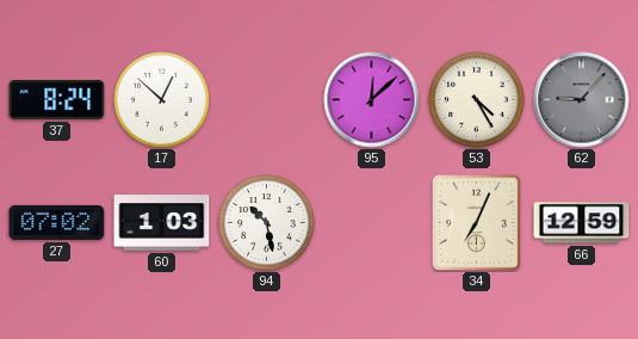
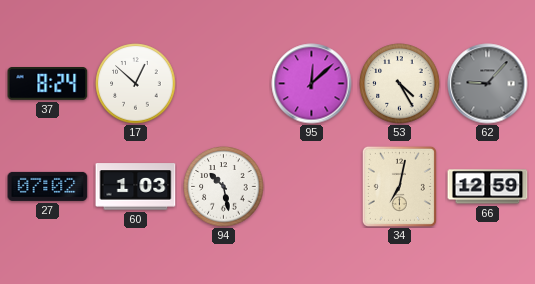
34: 7:04 -> 7:02 (399, 186)
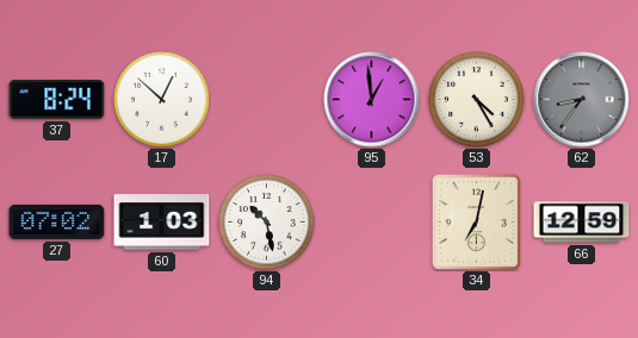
95: 12:08 -> 12:59 (372, 100)
62: 9:07 -> 8:36 (582, 100)
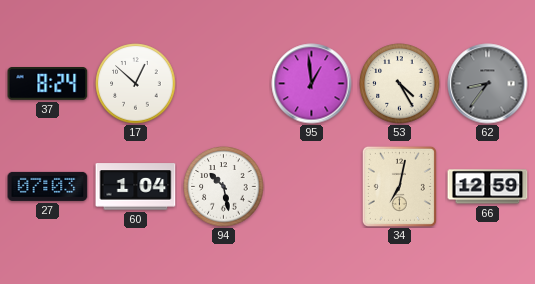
27: 07:02 -> 07:03 (48, 186)
60: 1:03 -> 1:04 (136, 187)
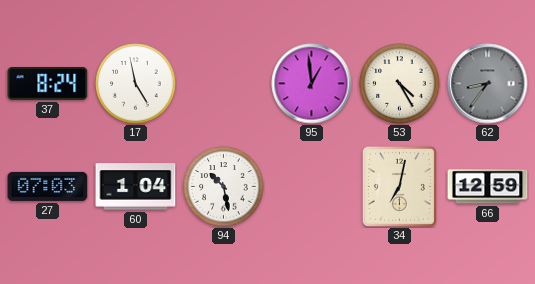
17: 12:52 -> 4:58 (136, 84)
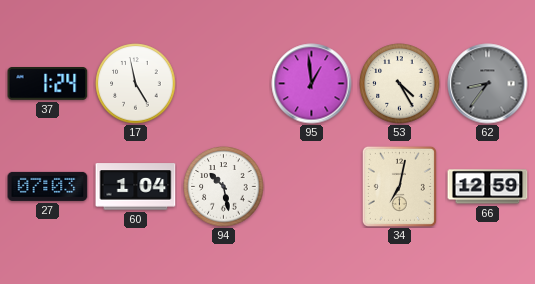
37: 8:24 -> 1:24 (48, 84)
